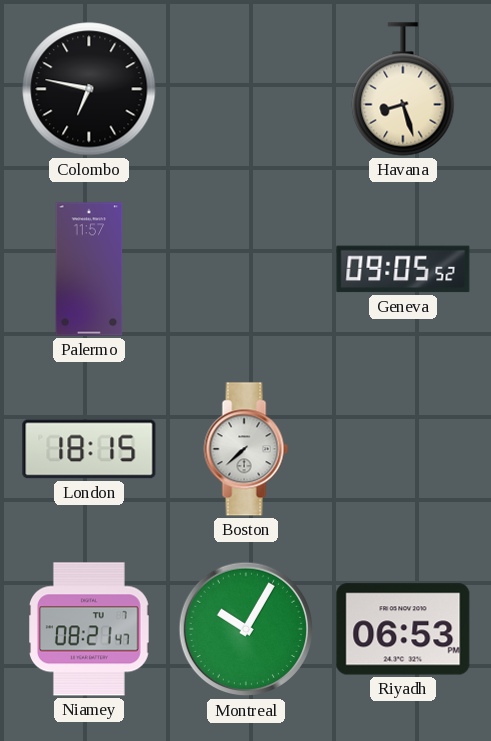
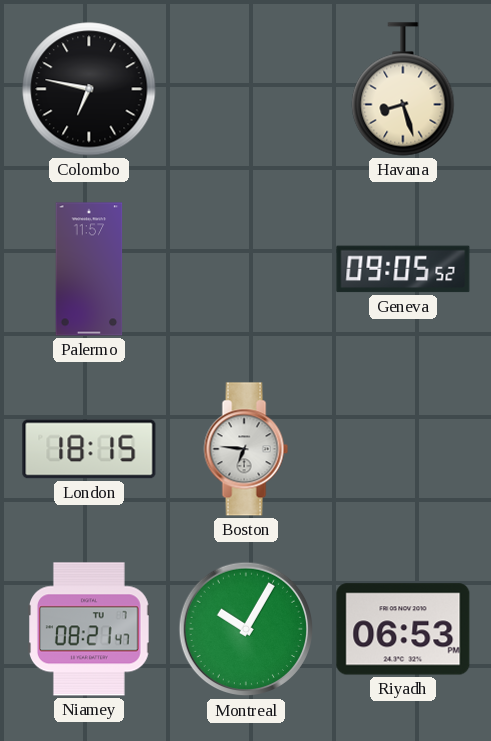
Boston: 7:38 -> 6:46 (246, 449)
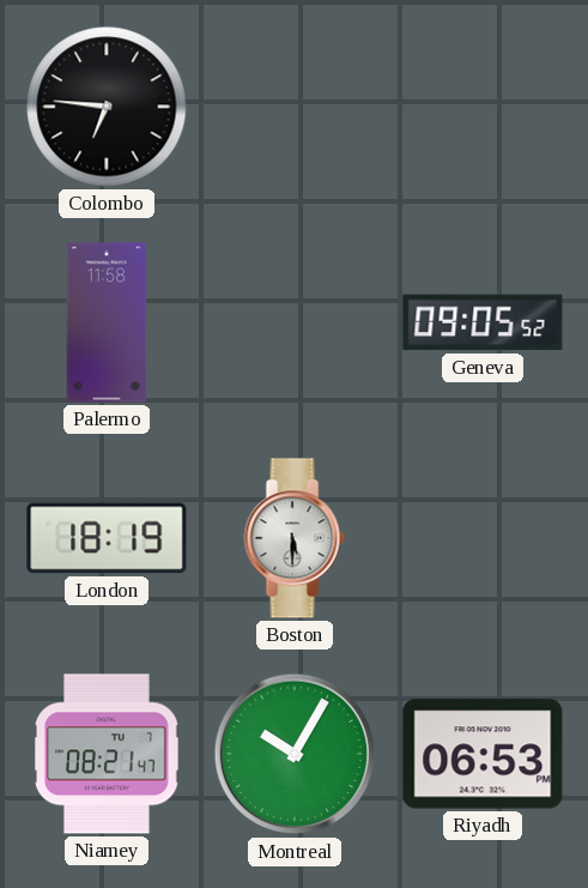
Colombo: 6:47 -> 6:46 (107, 107)
Havana: 8:27 -> none (403, 89)
Palermo: 11:57 -> 11:58 (107, 322)
London: 18:15 -> 18:19 (107, 538)
Boston: 6:46 -> 5:30 (295, 538)
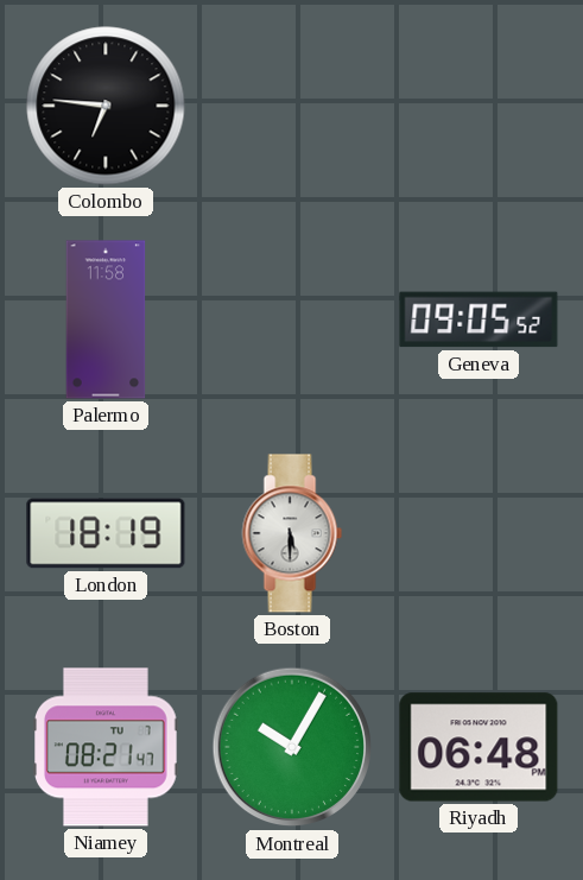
Riyadh: 06:53 -> 06:48 (479, 747)
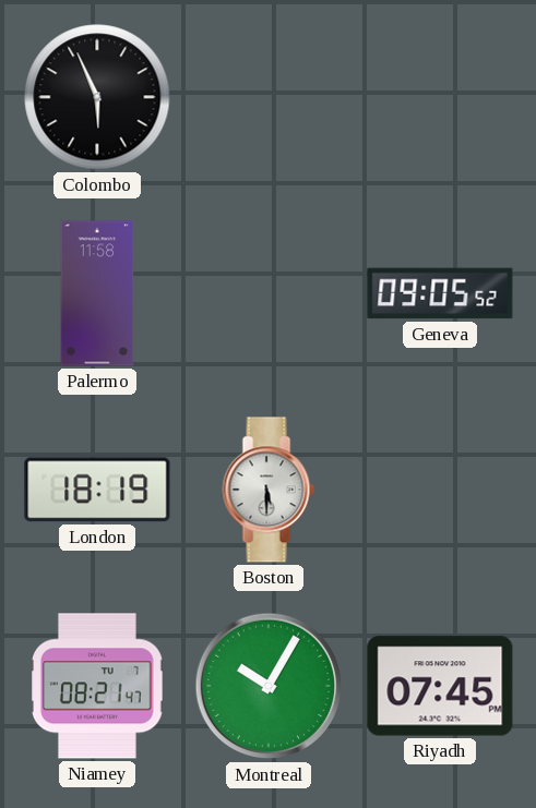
Colombo: 6:46 -> 5:56 (97, 97)
Riyadh: 06:48 -> 07:45 (440, 686)
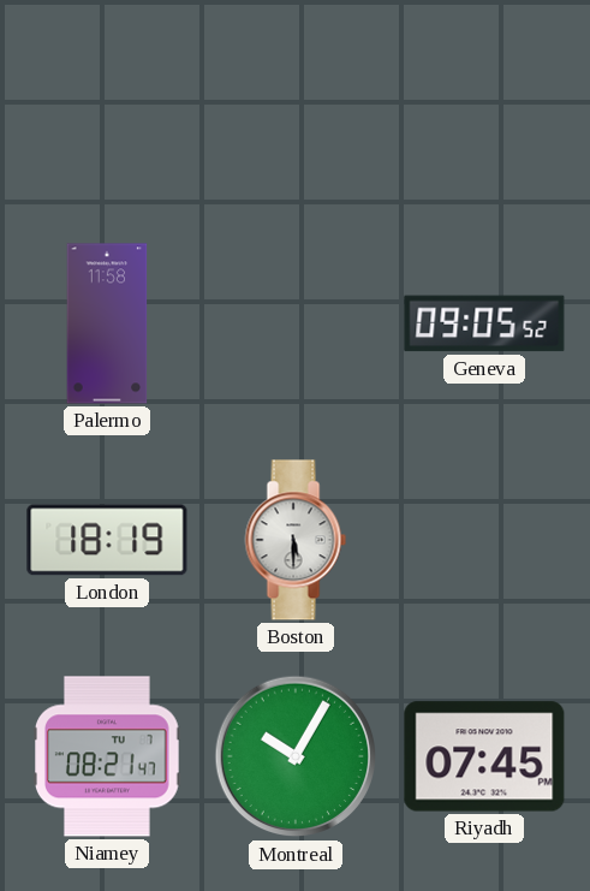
Colombo: 5:56 -> none (97, 97)
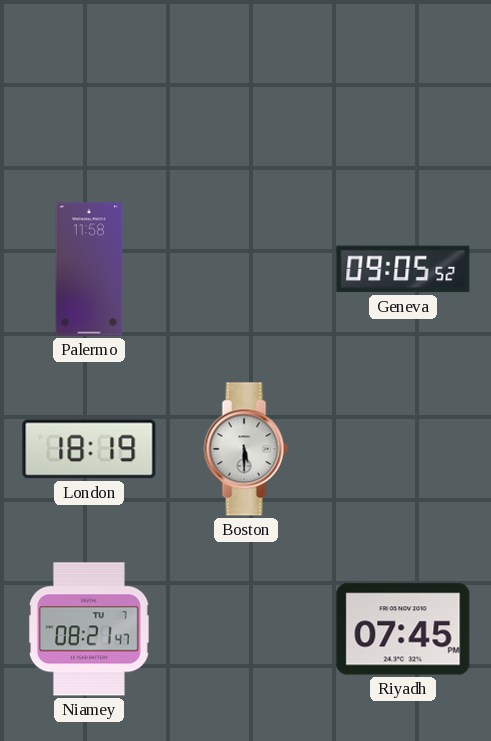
Montreal: 10:05 -> none (296, 756)
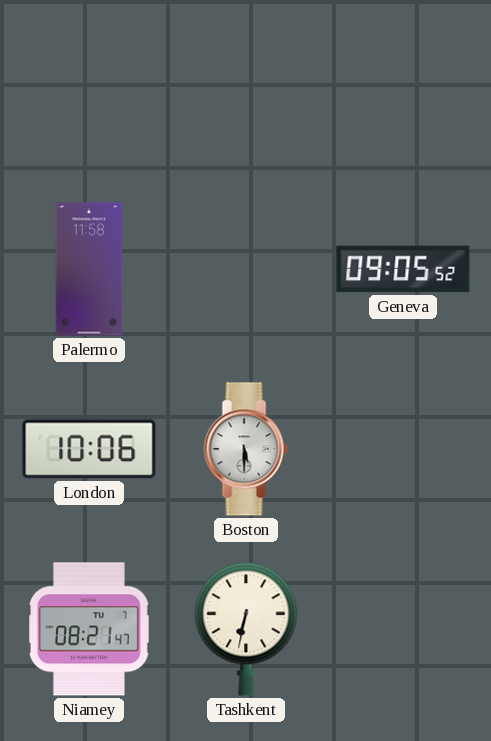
London: 18:19 -> 10:06 (89, 449)
Tashkent: none -> 6:32 (246, 629)
Riyadh: 07:45 -> none (403, 629)
